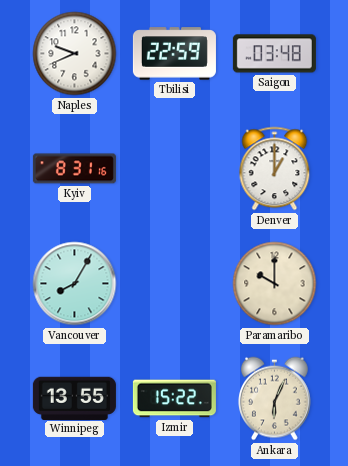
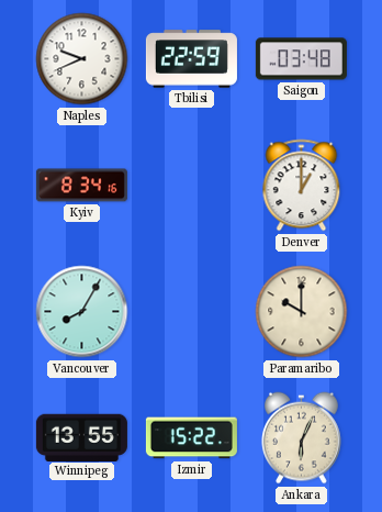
Kyiv: 8:31 -> 8:34 (81, 186)
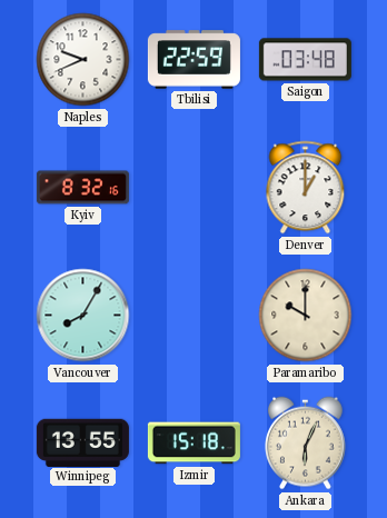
Kyiv: 8:34 -> 8:32 (82, 188)
Izmir: 15:22 -> 15:18 (193, 444)
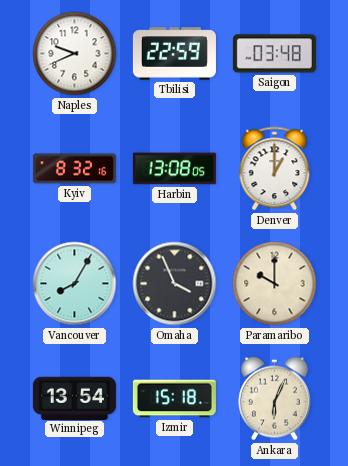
Harbin: none -> 13:08 (174, 169)
Omaha: none -> 3:56 (175, 284)
Winnipeg: 13:55 -> 13:54 (74, 398)
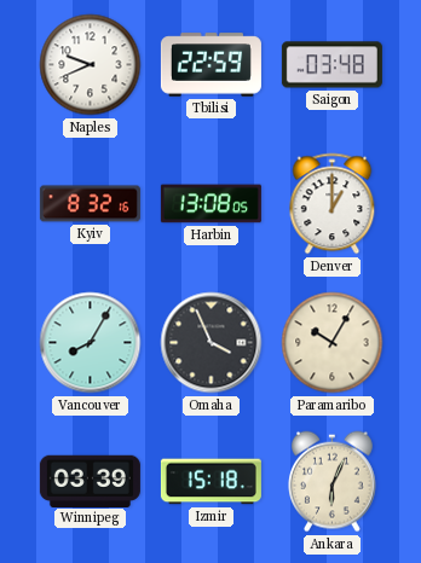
Paramaribo: 10:00 -> 10:05 (333, 343)
Winnipeg: 13:54 -> 03:39 (90, 481)
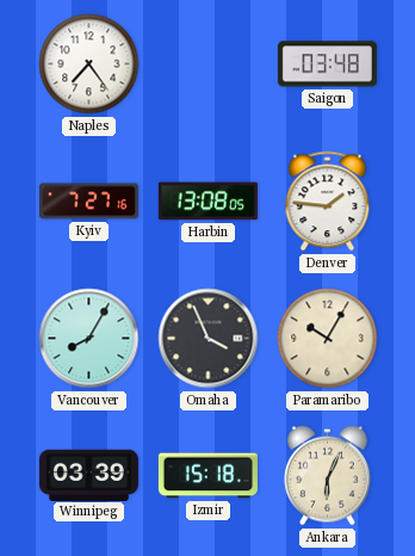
Naples: 9:41 -> 7:24 (89, 64)
Tbilisi: 22:59 -> none (211, 65)
Kyiv: 8:32 -> 7:27 (88, 202)
Denver: 1:00 -> 1:46 (328, 202)
